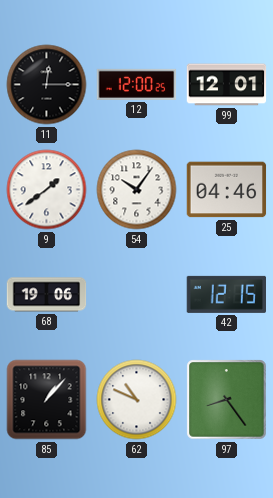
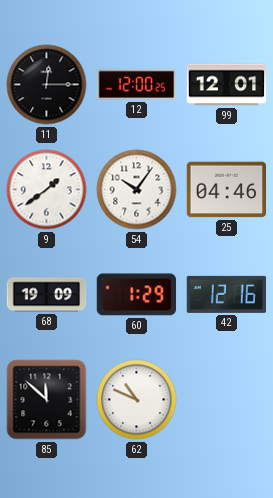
68: 19:06 -> 19:09 (47, 295)
60: none -> 1:29 (137, 295)
42: 12:15 -> 12:16 (227, 294)
85: 1:07 -> 11:52 (47, 400)
97: 8:24 -> none (227, 400)
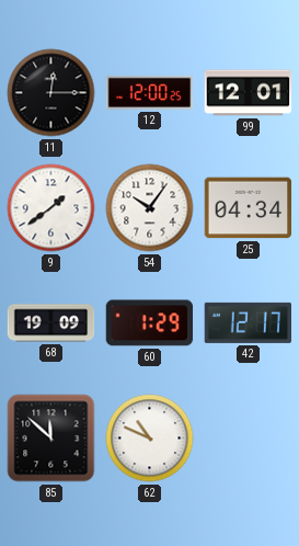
25: 04:46 -> 04:34 (249, 208)
42: 12:16 -> 12:17 (249, 322)
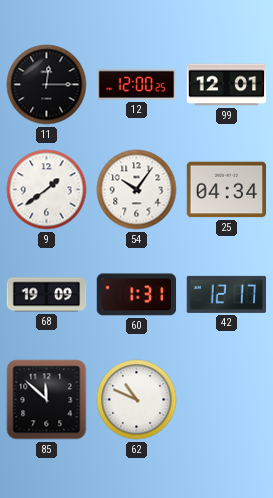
60: 1:29 -> 1:31 (137, 295)
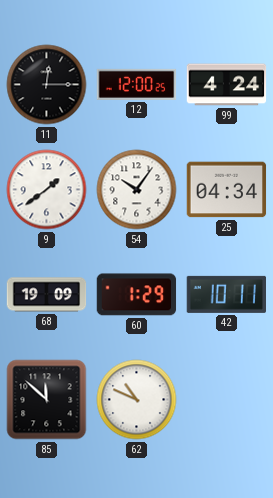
99: 12:01 -> 4:24 (227, 85)
60: 1:31 -> 1:29 (137, 295)
42: 12:17 -> 10:11 (227, 294)
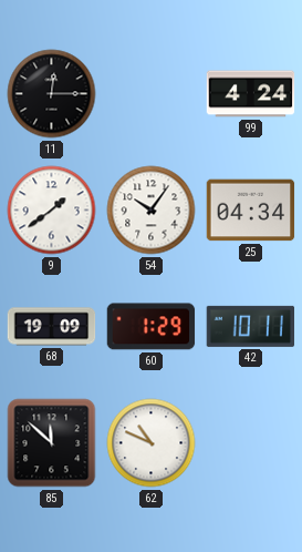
12: 12:00 -> none (137, 84)
